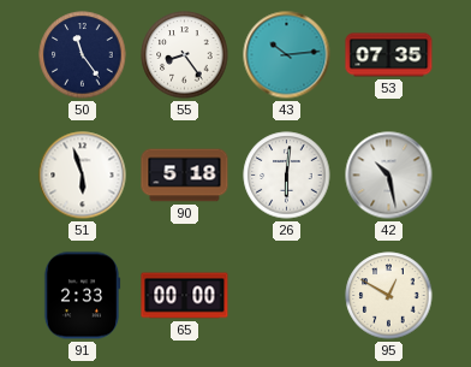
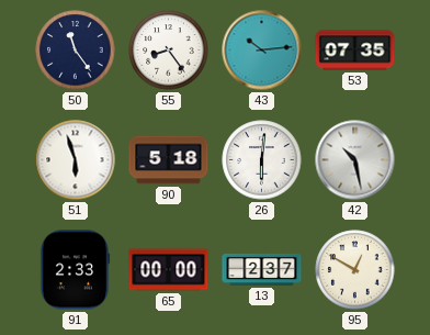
13: none -> 2:37 (262, 269)
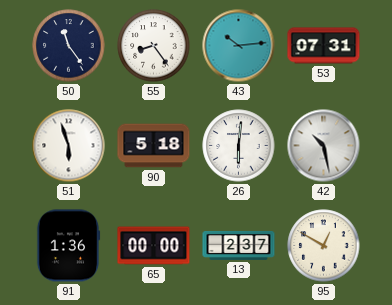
53: 07:35 -> 07:31 (324, 46)
91: 2:33 -> 1:36 (68, 246)
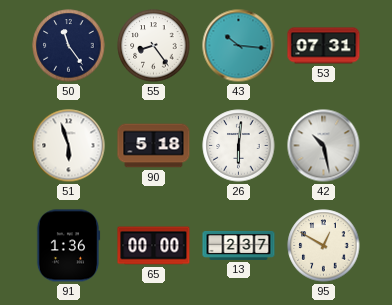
43: 10:14 -> 10:16 (239, 46)
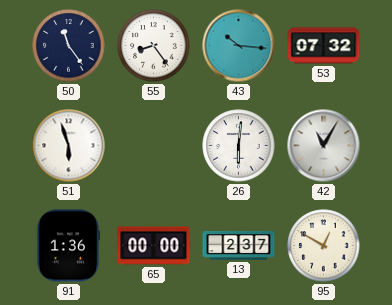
53: 07:31 -> 07:32 (324, 46)
90: 5:18 -> none (154, 146)
42: 10:28 -> 11:05 (324, 146)
